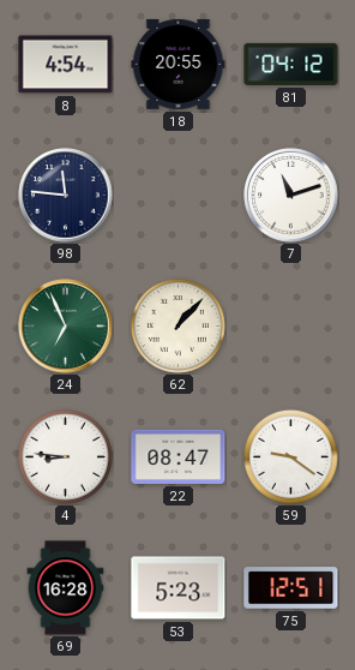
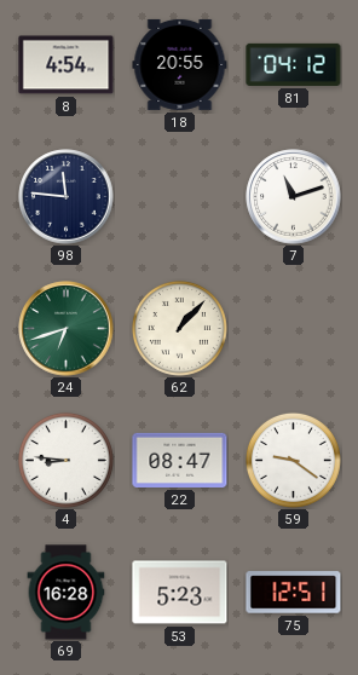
24: 6:56 -> 6:42 (67, 329)
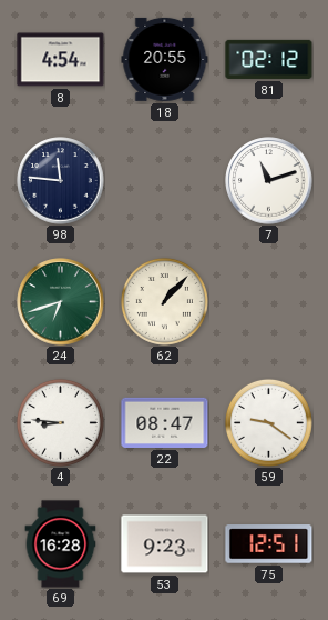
81: 04:12 -> 02:12 (269, 59)
53: 5:23 -> 9:23 (165, 544)
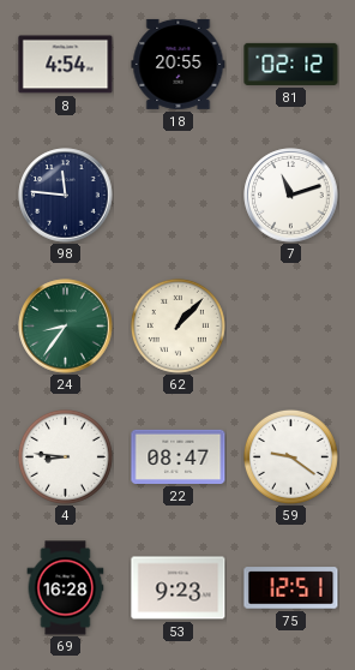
24: 6:42 -> 8:36 (66, 327)
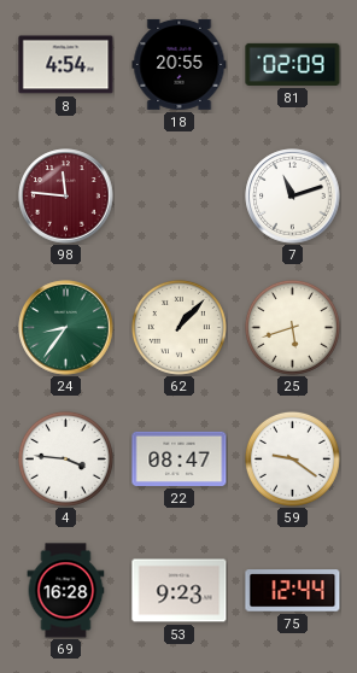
81: 02:12 -> 02:09 (293, 64)
98 dial: navy -> burgundy (66, 197)
25: none -> 5:42 (292, 327)
4: 8:46 -> 3:46 (65, 458)
75: 12:51 -> 12:44 (293, 591)
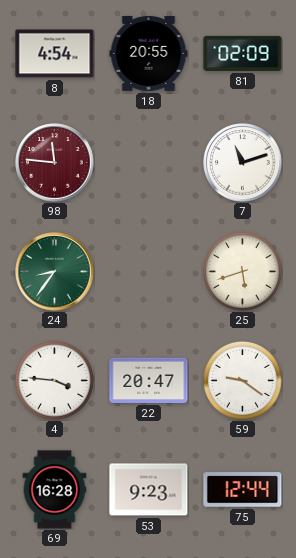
62: 1:07 -> none (178, 327)
22: 08:47 -> 20:47 (149, 380)
